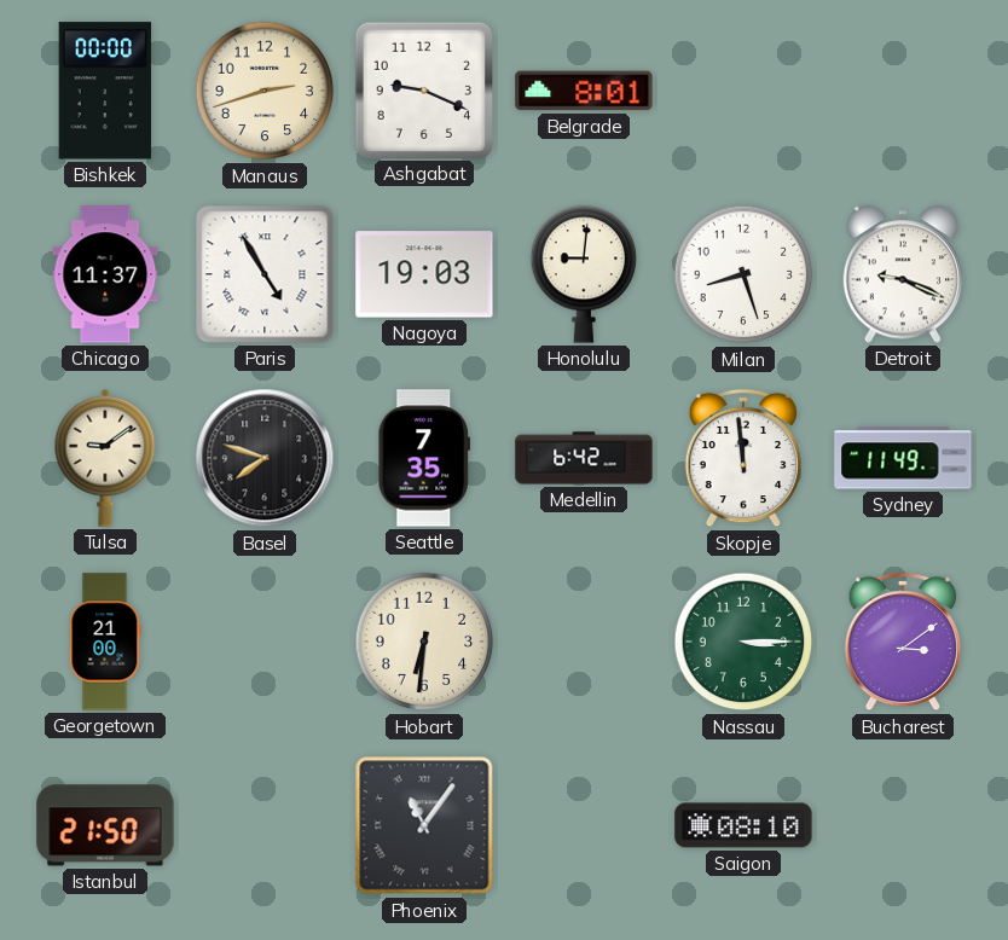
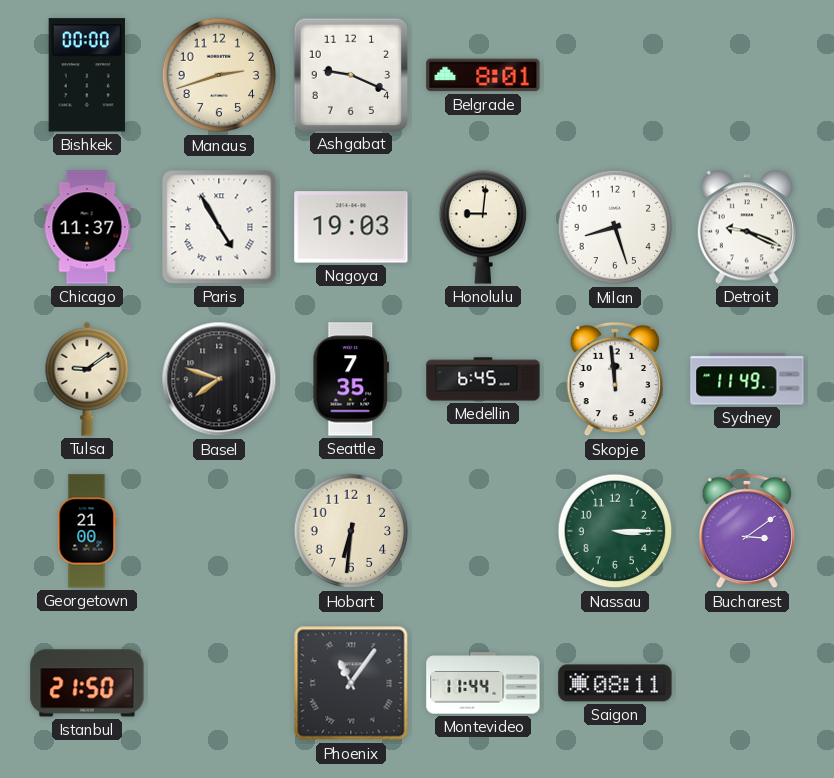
Medellin: 6:42 -> 6:45 (483, 379)
Montevideo: none -> 11:44 (483, 683)
Saigon: 08:10 -> 08:11 (615, 683)
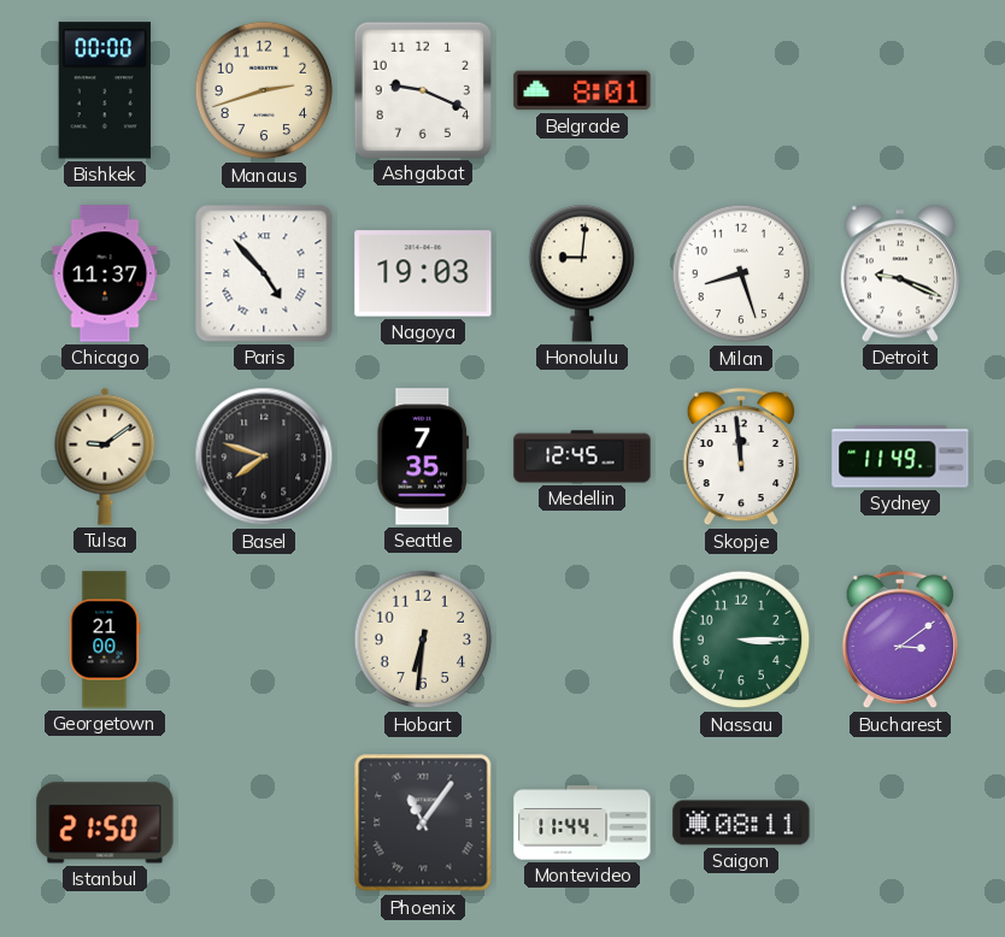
Paris: 4:55 -> 4:53 (264, 273)
Medellin: 6:45 -> 12:45 (582, 456)
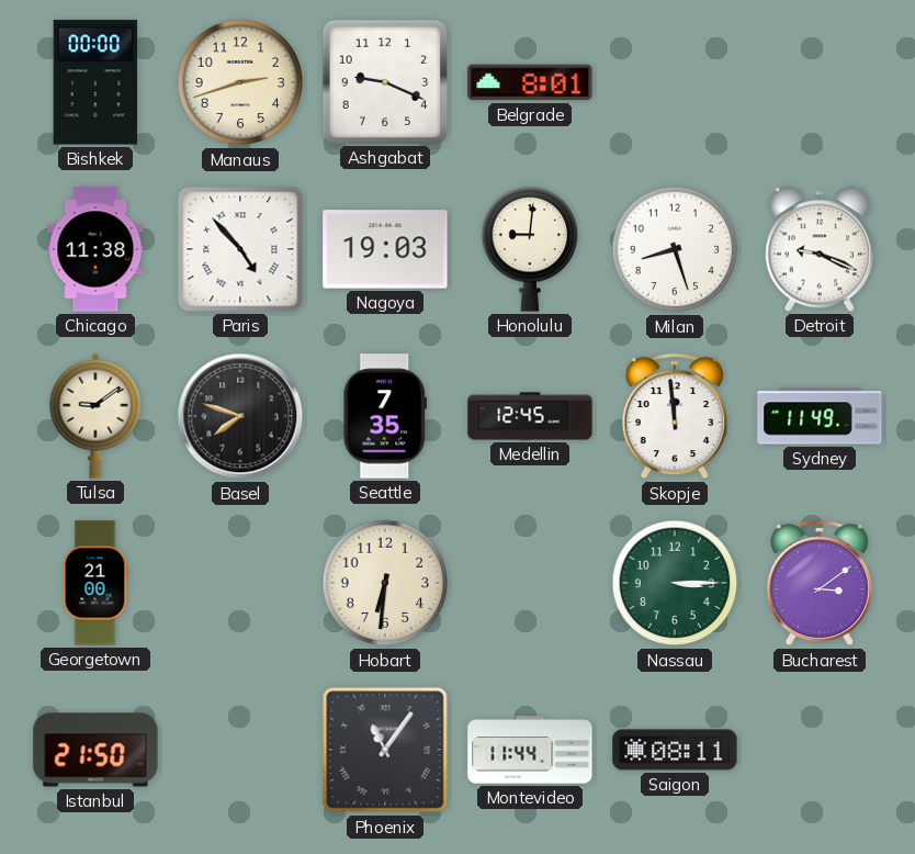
Chicago: 11:37 -> 11:38 (95, 249)
